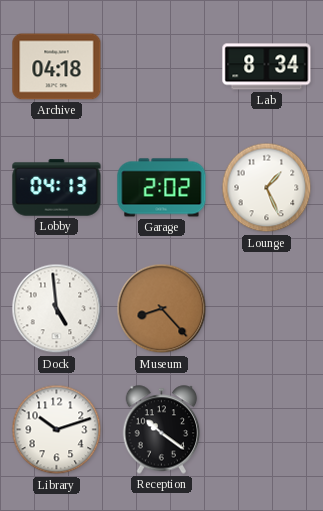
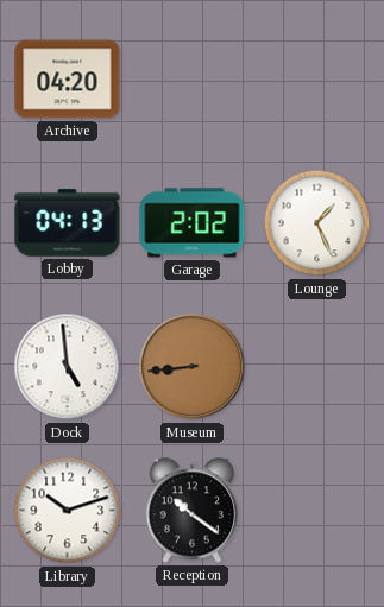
Archive: 04:18 -> 04:20 (68, 80)
Lab: 8:34 -> none (267, 67)
Museum: 8:23 -> 8:44 (193, 367)
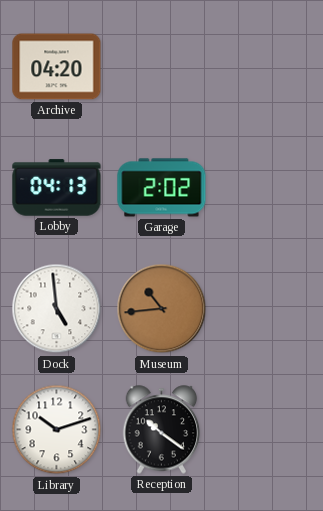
Lounge: 1:26 -> none (317, 223)
Museum: 8:44 -> 10:44 (162, 309)
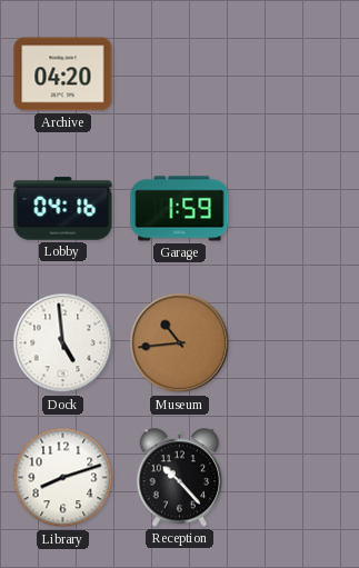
Lobby: 04:13 -> 04:16 (63, 209)
Garage: 2:02 -> 1:59 (180, 209)
Library: 10:12 -> 8:12 (63, 478)
Reception: 10:21 -> 10:23 (180, 478)
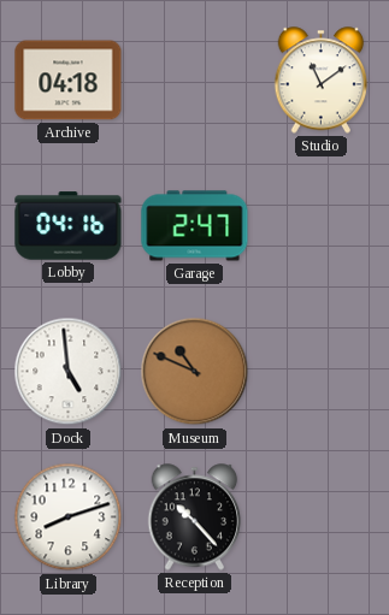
Archive: 04:20 -> 04:18 (69, 81)
Studio: none -> 11:09 (322, 81)
Garage: 1:59 -> 2:47 (195, 226)
Museum: 10:44 -> 10:49 (195, 372)
